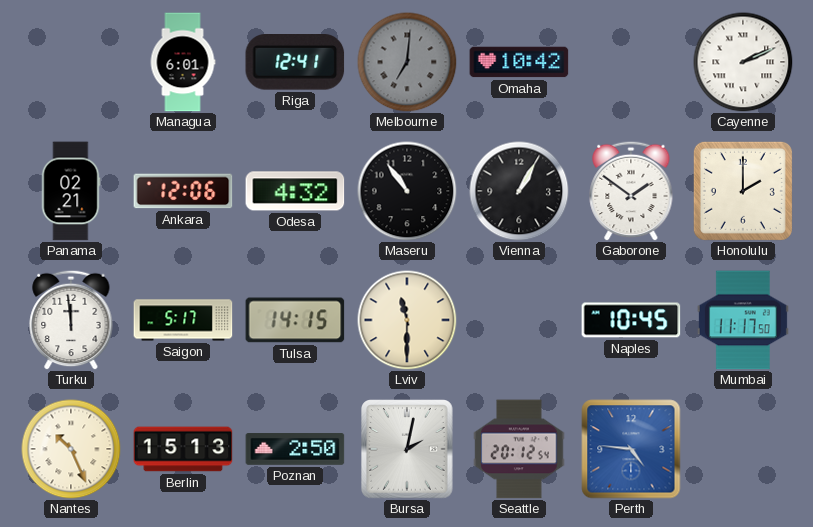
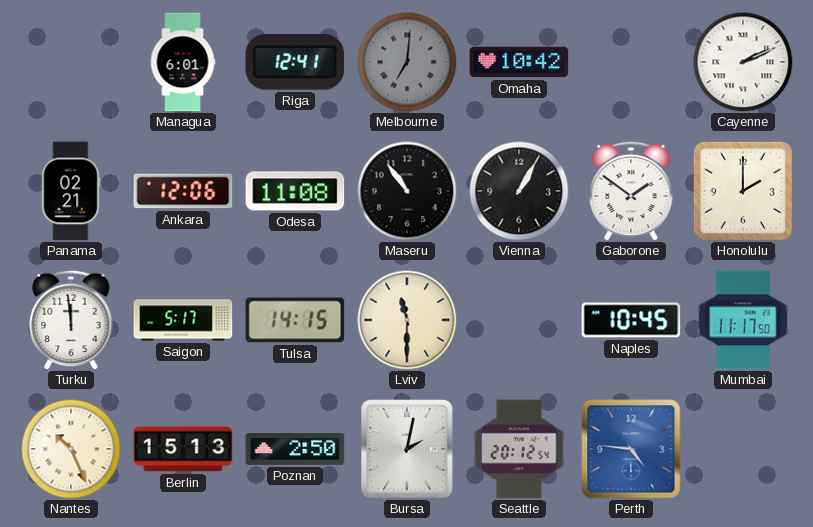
Odesa: 4:32 -> 11:08 (295, 191)
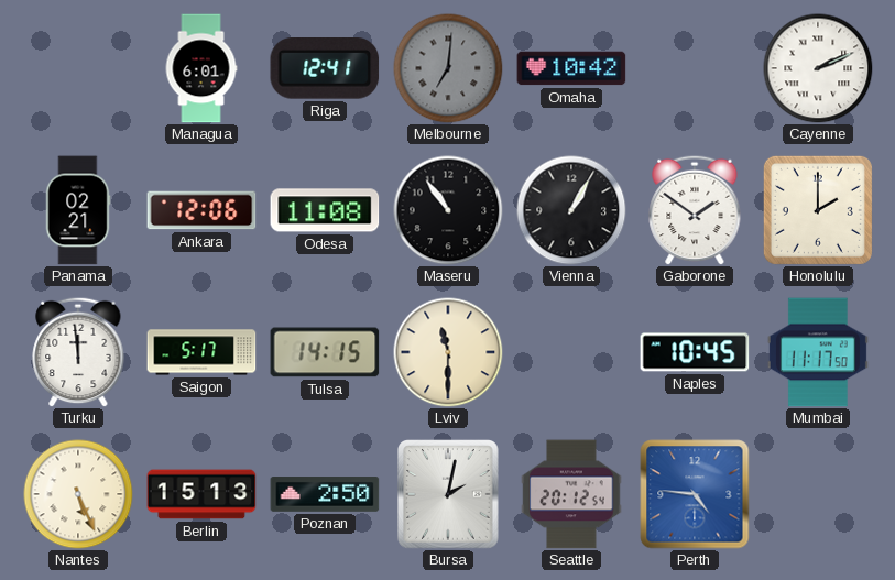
Nantes: 10:26 -> 5:26 (78, 494)
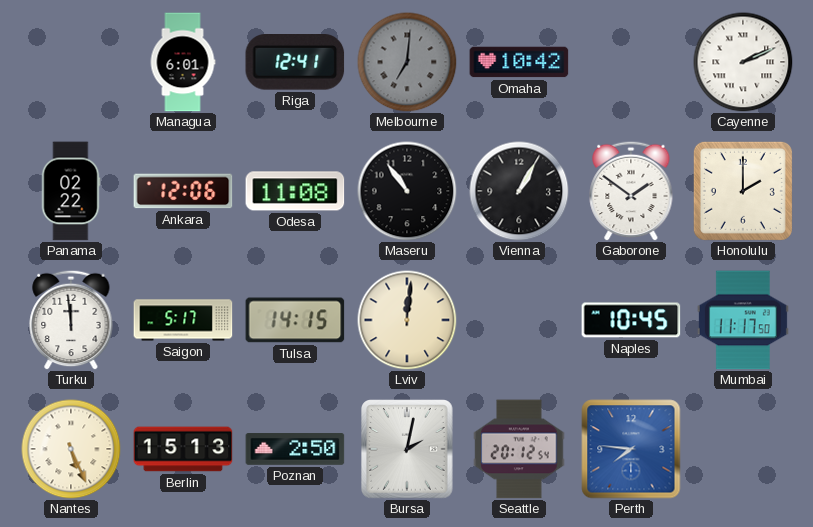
Panama: 02:21 -> 02:22 (71, 191)
Lviv: 11:30 -> 12:01 (407, 320)
Perth: 4:46 -> 7:46 (631, 449)
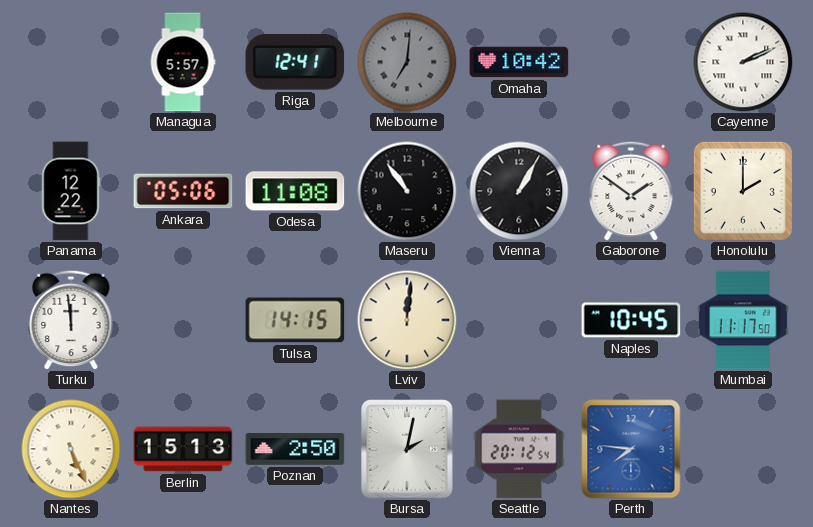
Managua: 6:01 -> 5:57 (183, 62)
Panama: 02:22 -> 12:22 (71, 191)
Ankara: 12:06 -> 05:06 (183, 191)
Saigon: 5:17 -> none (183, 320)
